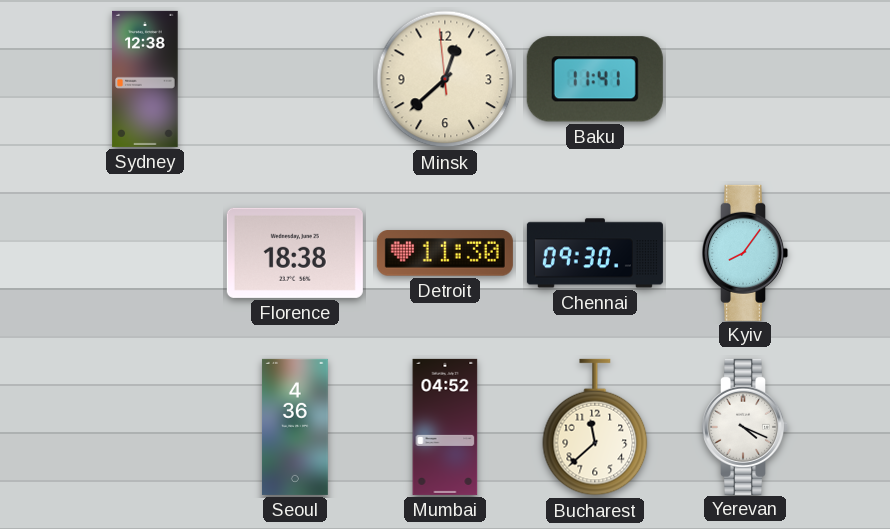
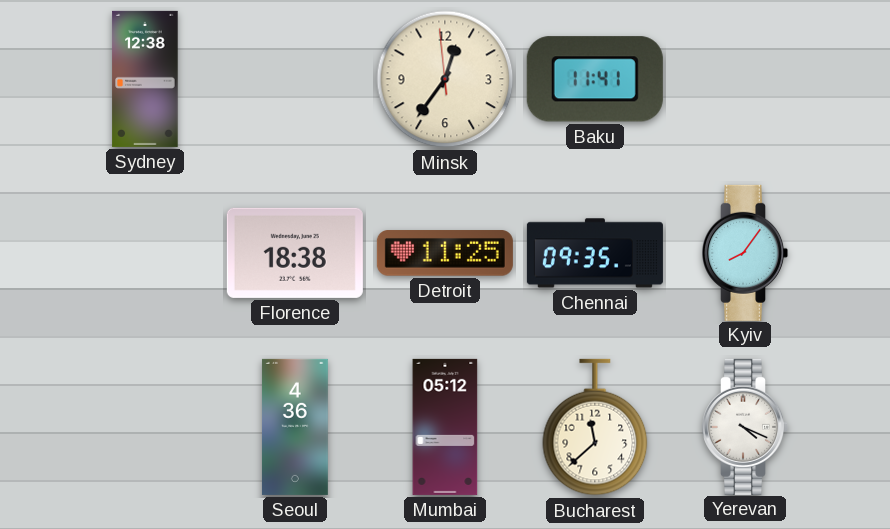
Minsk: 12:37 -> 12:35 (445, 79)
Detroit: 11:30 -> 11:25 (445, 253)
Chennai: 09:30 -> 09:35 (595, 253)
Mumbai: 04:52 -> 05:12 (445, 427)
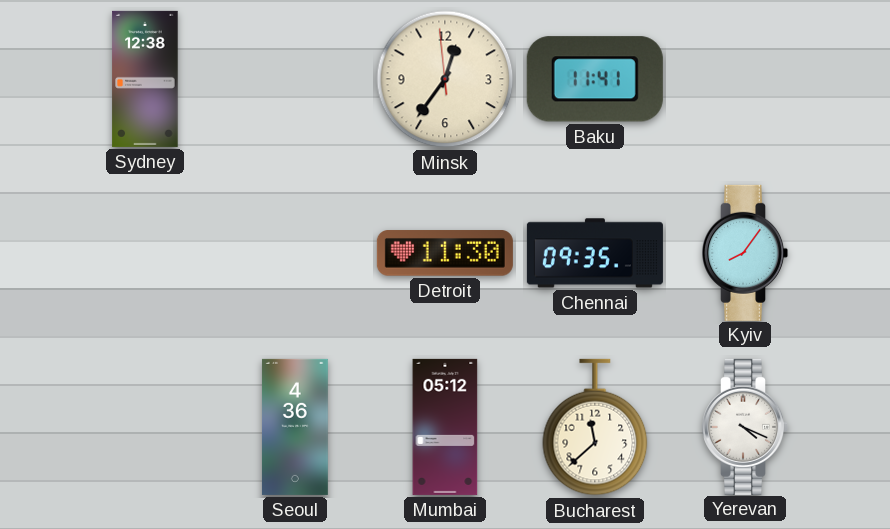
Florence: 18:38 -> none (295, 253)
Detroit: 11:25 -> 11:30 (445, 253)
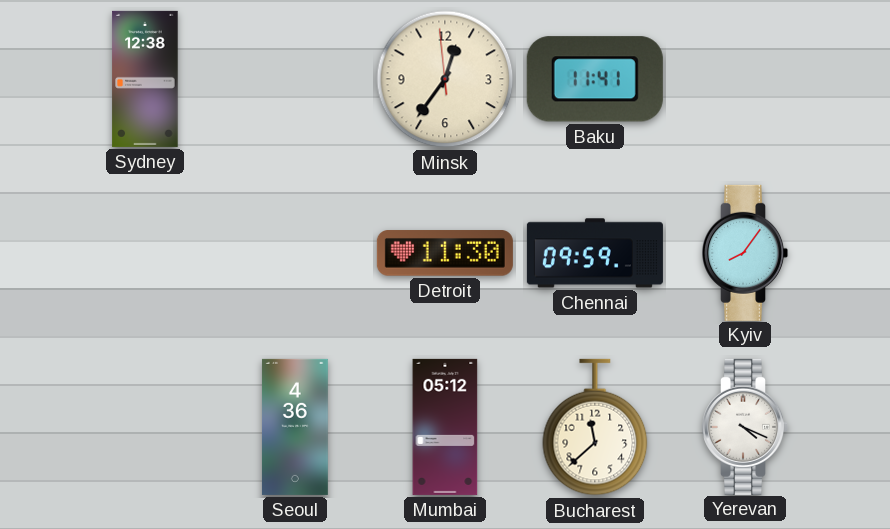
Chennai: 09:35 -> 09:59 (595, 253)
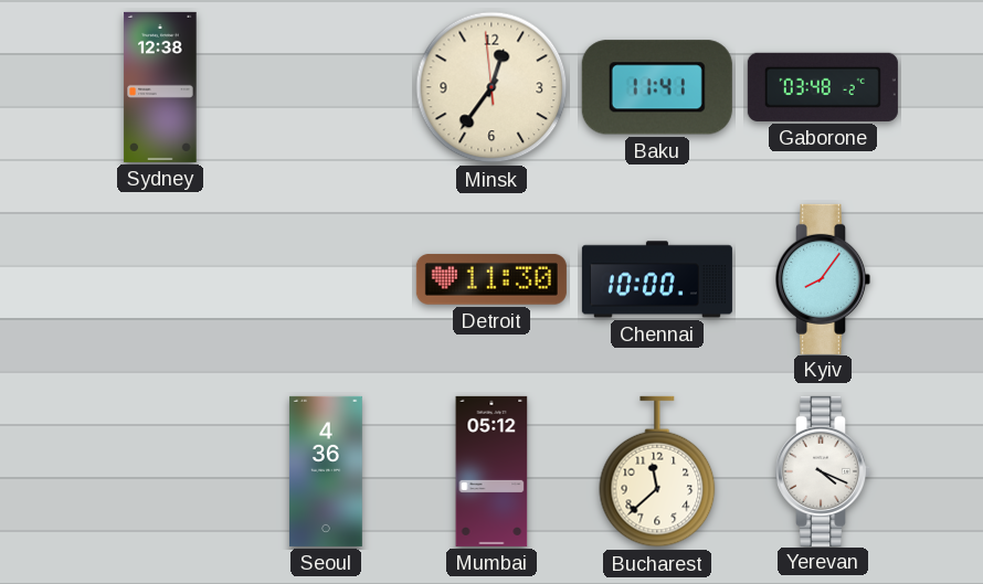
Gaborone: none -> 03:48 (823, 87)
Chennai: 09:59 -> 10:00 (657, 279)
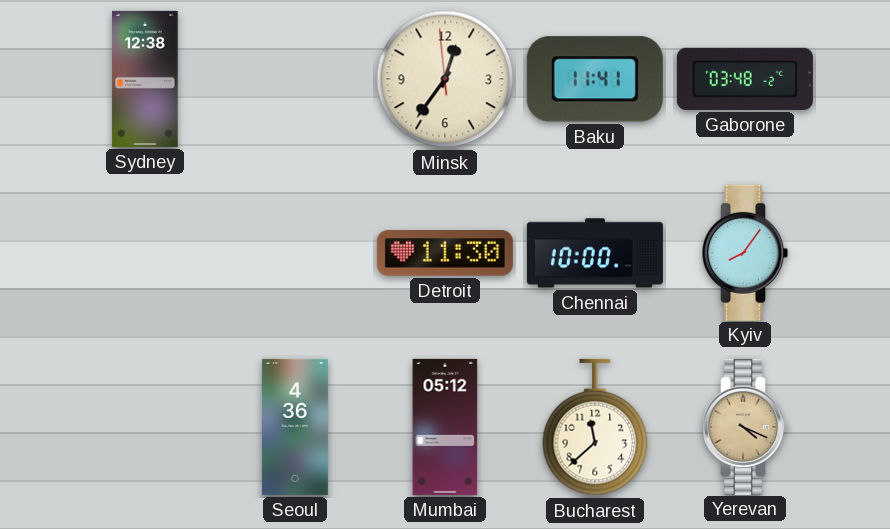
Yerevan dial: white -> champagne (746, 427)
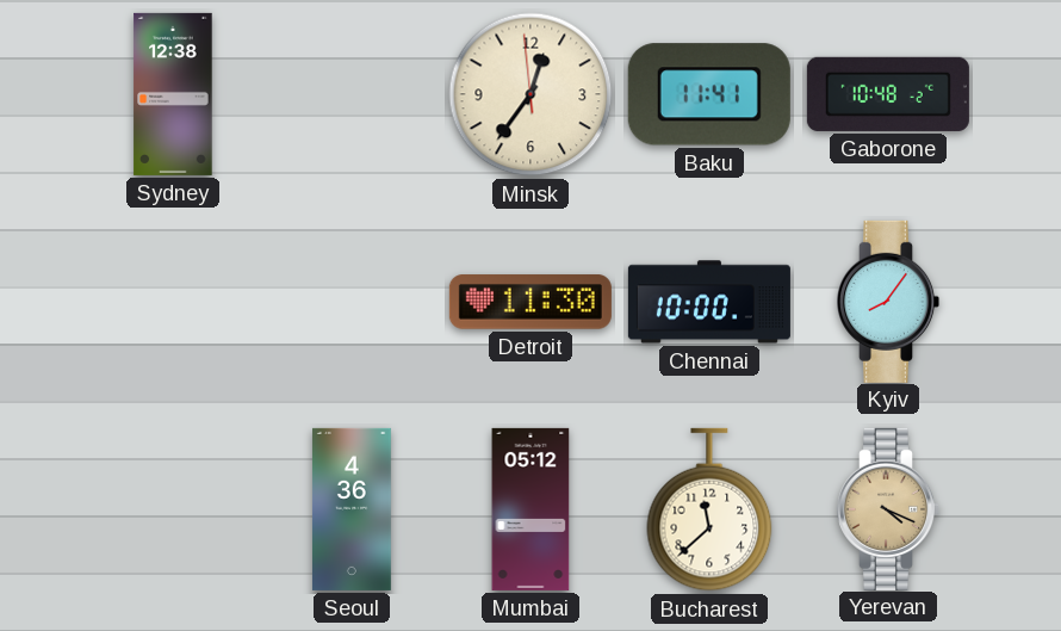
Gaborone: 03:48 -> 10:48 (888, 94)
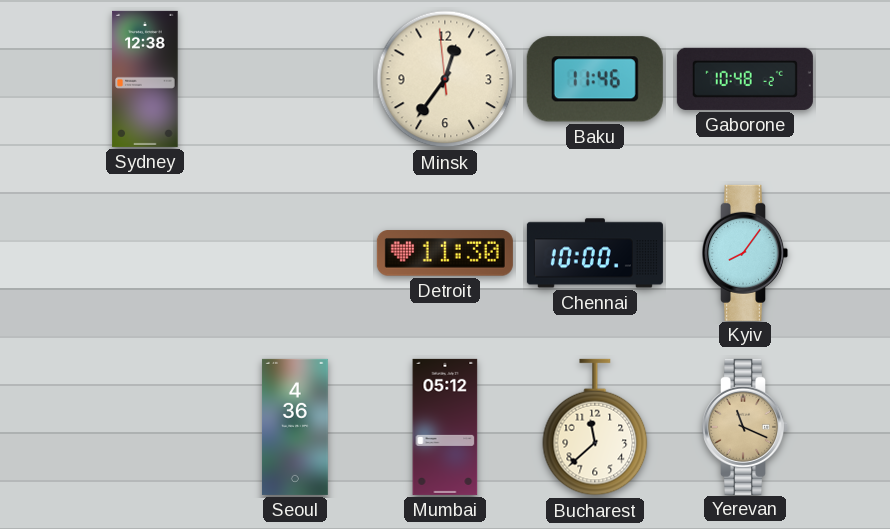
Baku: 11:41 -> 11:46 (595, 79)
Yerevan: 4:19 -> 11:19 (746, 427)
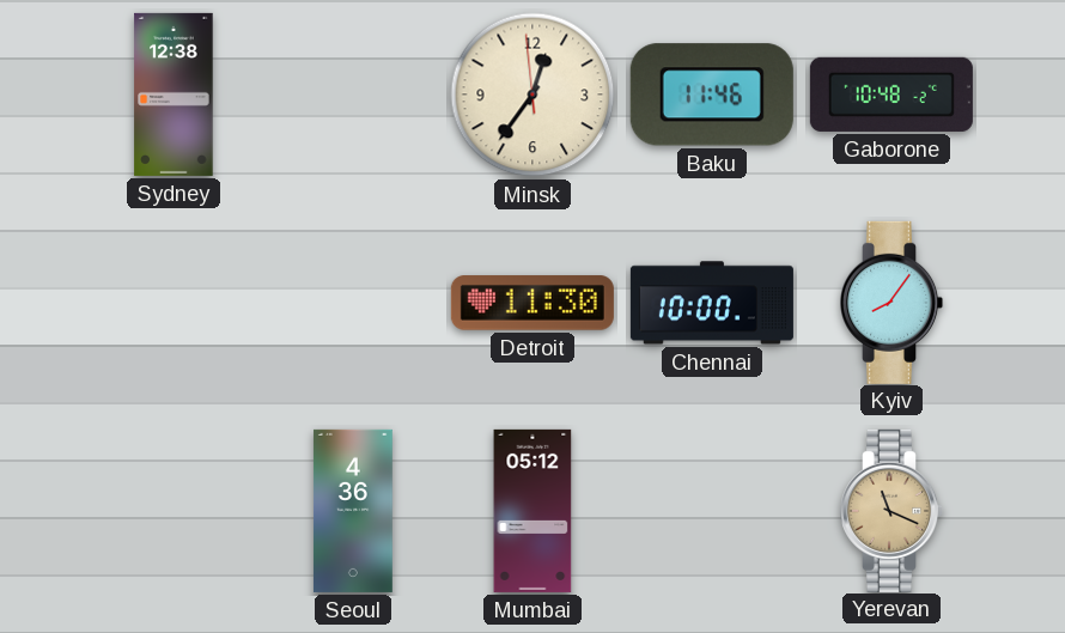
Bucharest: 11:38 -> none (595, 427)
